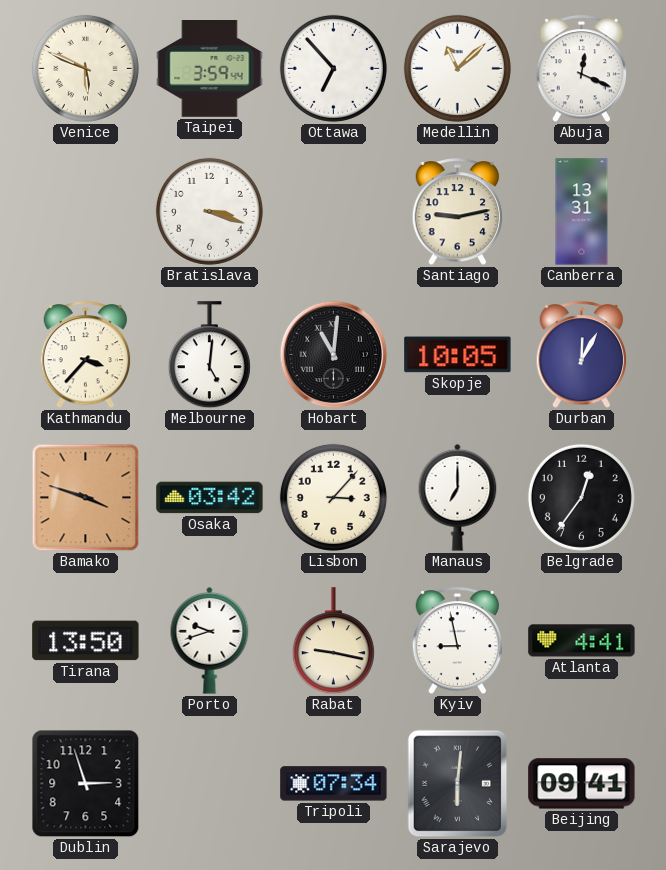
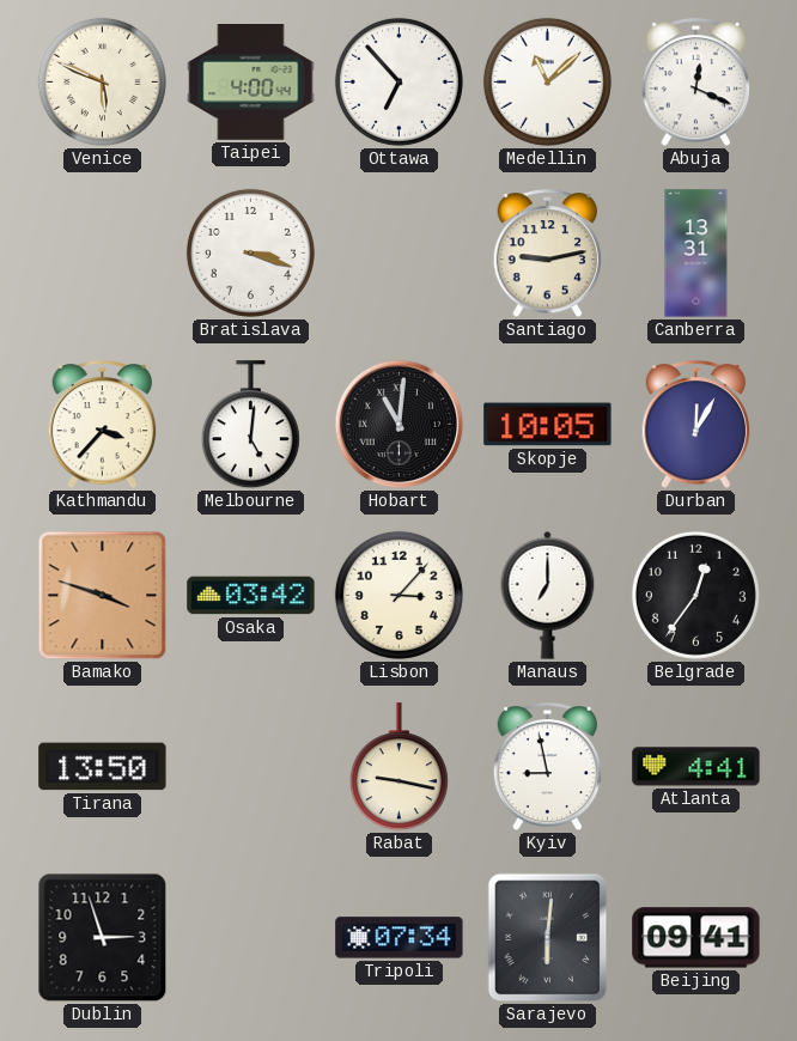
Taipei: 3:59 -> 4:00 (251, 83)
Porto: 9:42 -> none (210, 640)
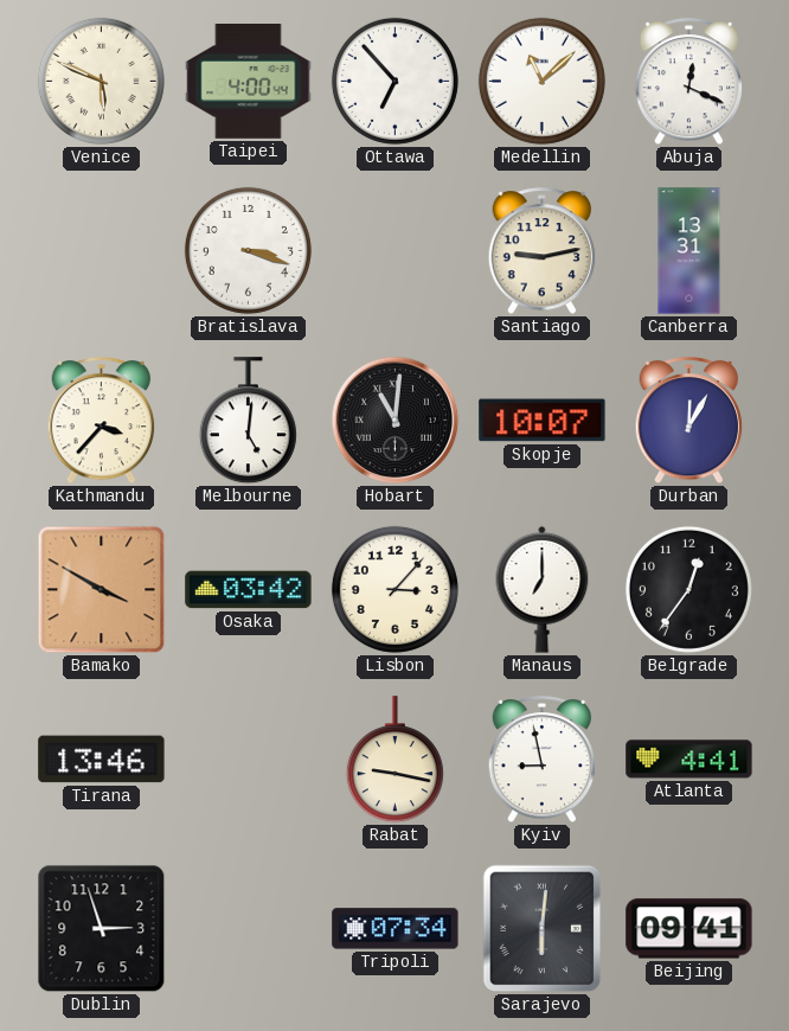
Skopje: 10:05 -> 10:07 (543, 421)
Bamako: 3:48 -> 3:50 (102, 590)
Tirana: 13:50 -> 13:46 (102, 760)
